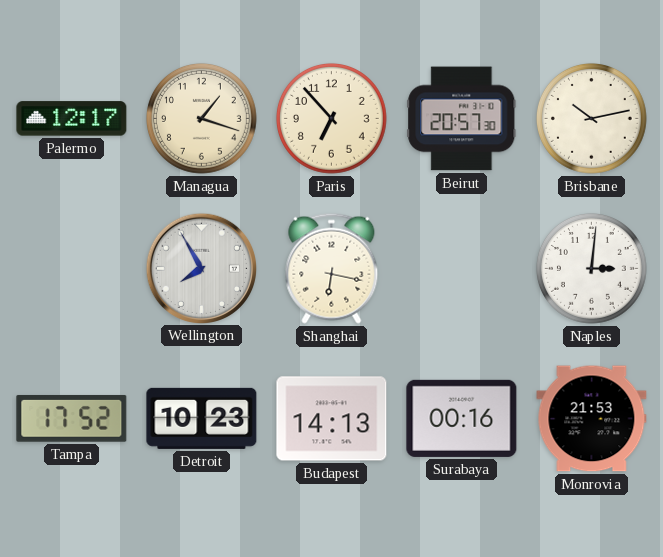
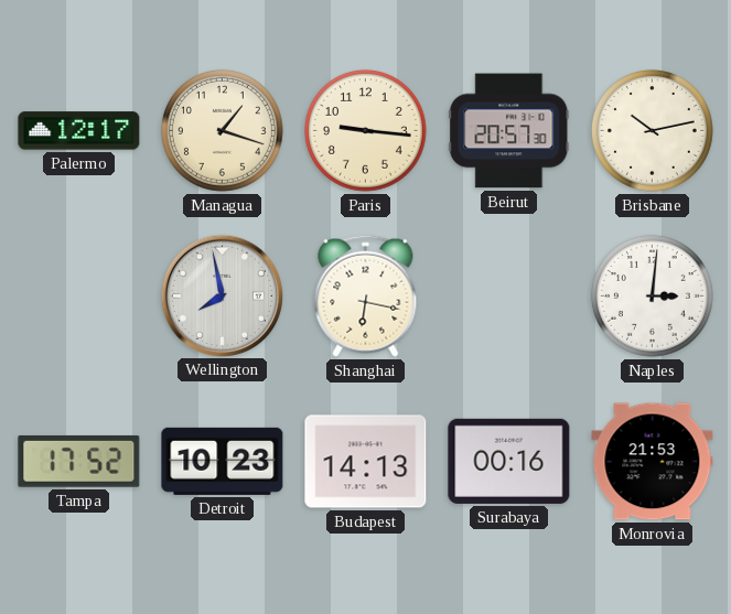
Paris: 6:53 -> 9:16 (366, 131)
Wellington: 7:55 -> 7:58 (222, 295)
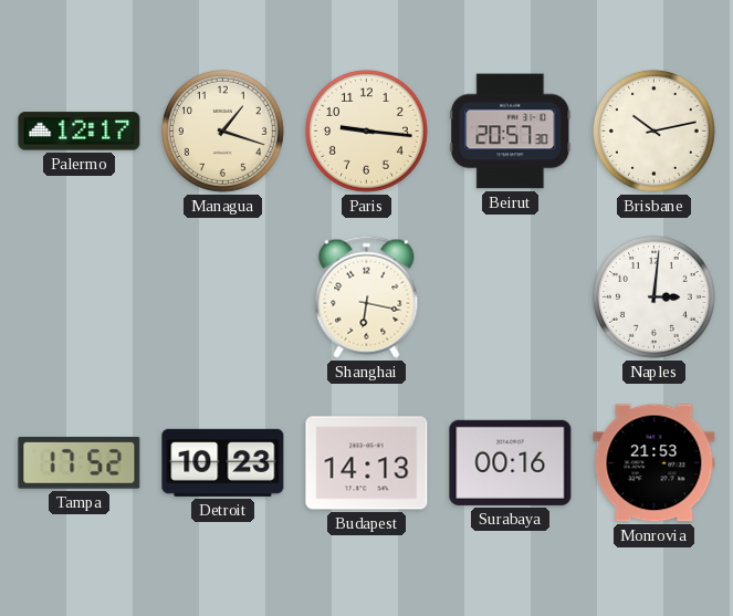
Wellington: 7:58 -> none (222, 295)
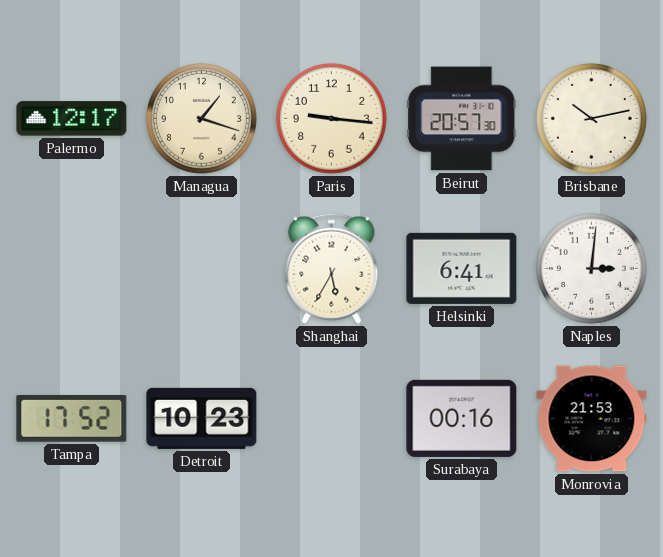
Shanghai: 6:17 -> 5:35 (332, 268)
Helsinki: none -> 6:41 (462, 268)
Budapest: 14:13 -> none (367, 463)
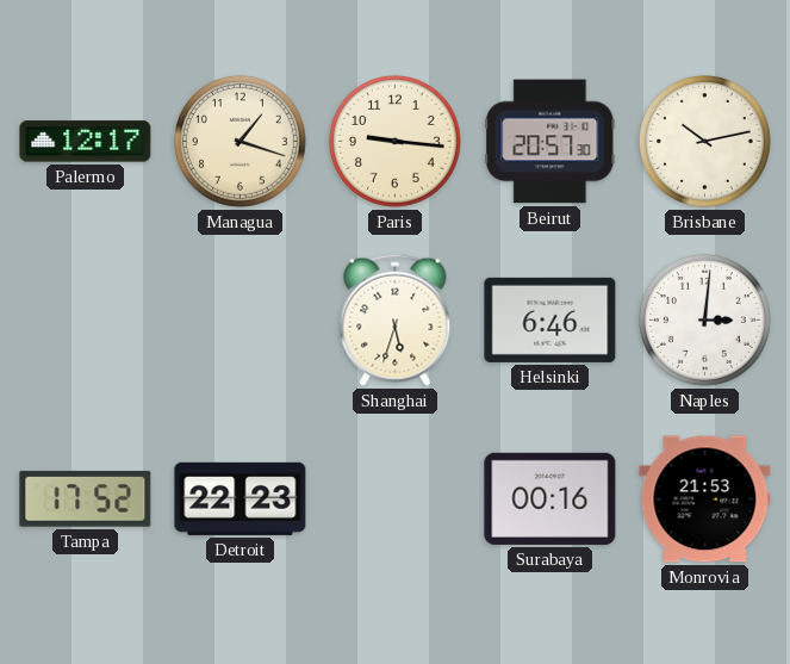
Shanghai: 5:35 -> 5:33 (396, 319)
Helsinki: 6:41 -> 6:46 (550, 319)
Detroit: 10:23 -> 22:23 (241, 498)
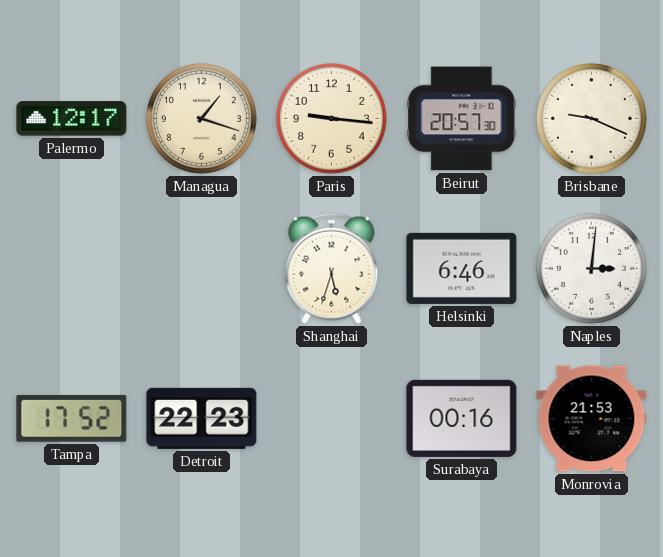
Brisbane: 10:13 -> 9:19 (592, 119)
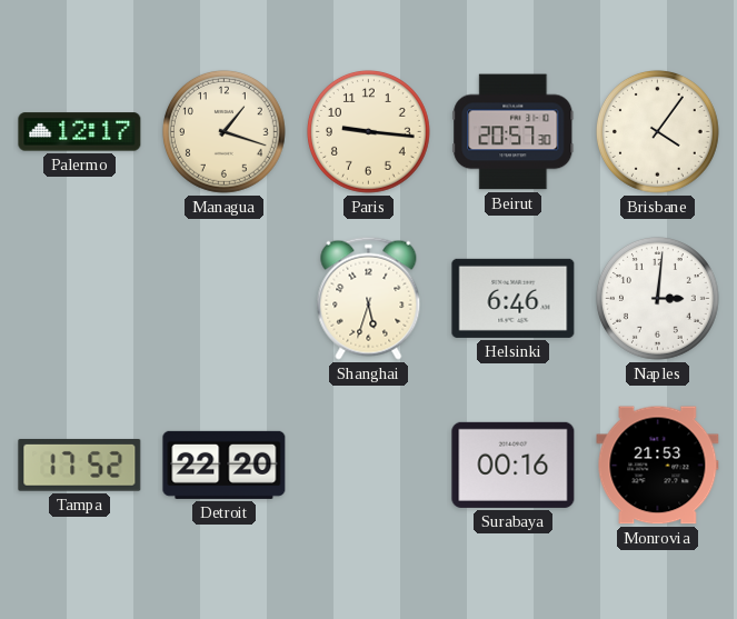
Brisbane: 9:19 -> 4:06 (658, 132)
Detroit: 22:23 -> 22:20 (225, 465)
